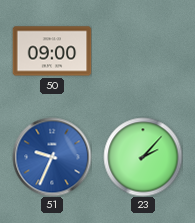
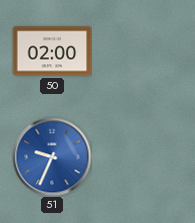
50: 09:00 -> 02:00 (52, 51)
23: 2:07 -> none (143, 157)
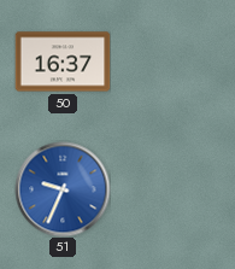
50: 02:00 -> 16:37 (63, 62)
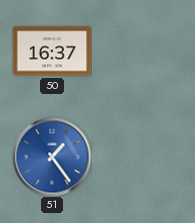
51: 9:34 -> 1:24 (52, 157)
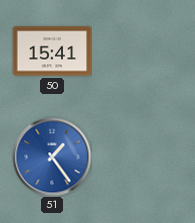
50: 16:37 -> 15:41 (52, 51)
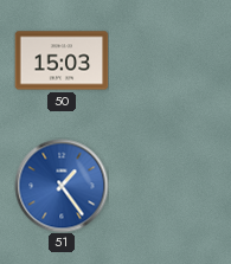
50: 15:41 -> 15:03 (62, 60)
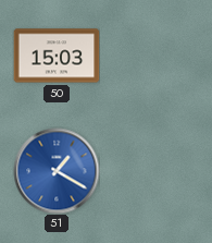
51: 1:24 -> 1:20 (57, 171)
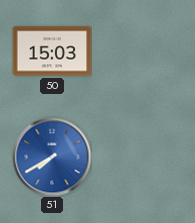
51: 1:20 -> 7:40 (52, 157)
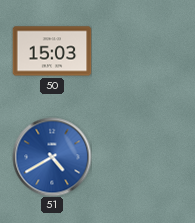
51: 7:40 -> 4:40 (52, 157)
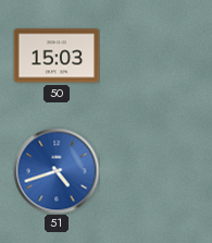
51: 4:40 -> 4:42 (57, 171)
